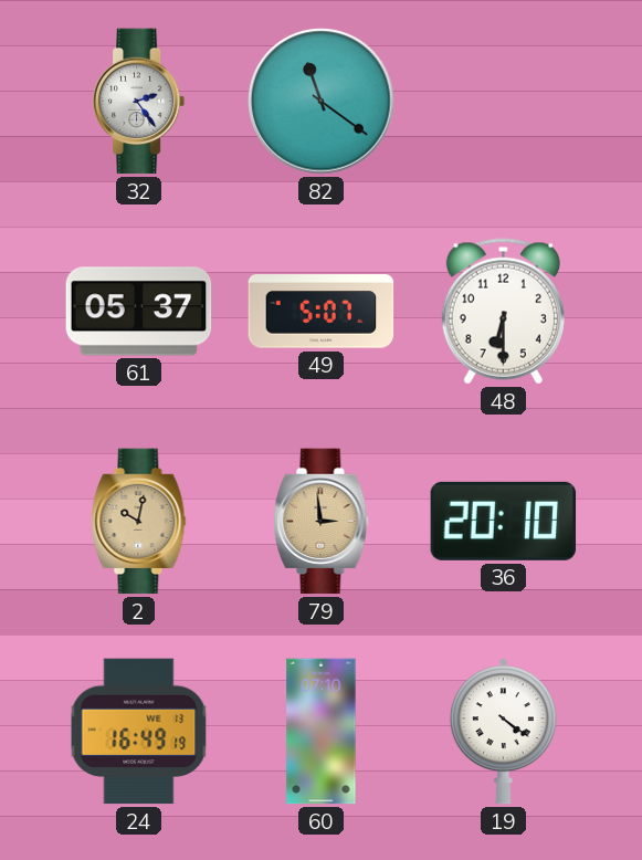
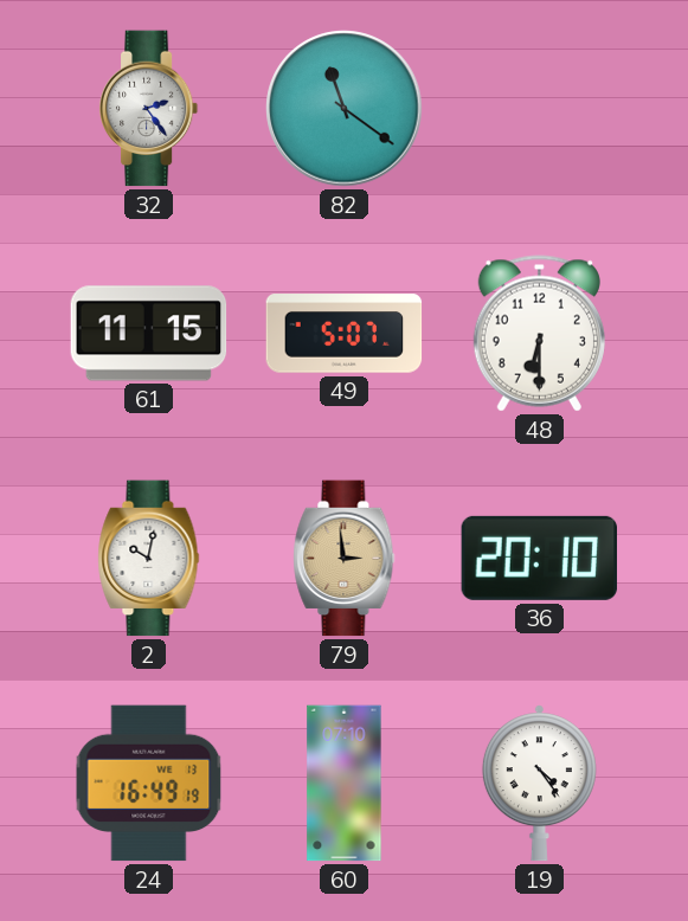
61: 05:37 -> 11:15 (149, 334)
2 dial: champagne -> white (149, 559)
19: 4:21 -> 4:24 (539, 784)
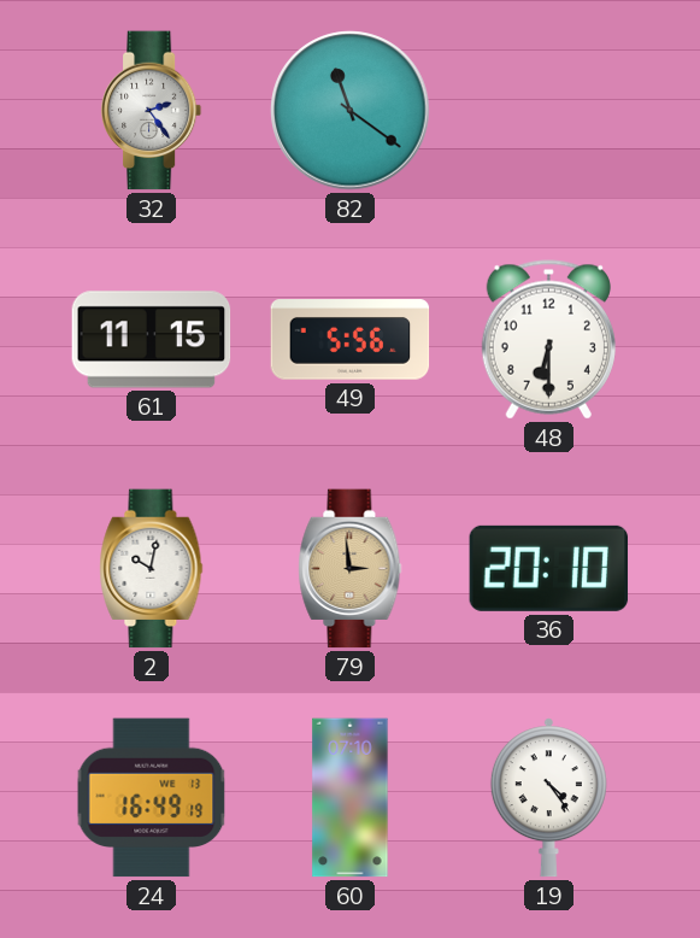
49: 5:07 -> 5:56 (351, 340)
